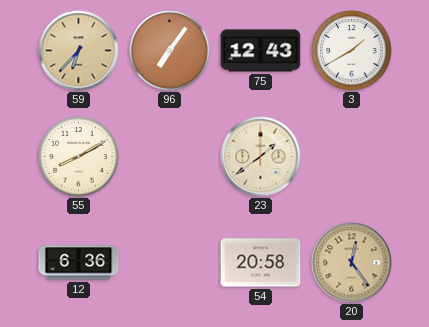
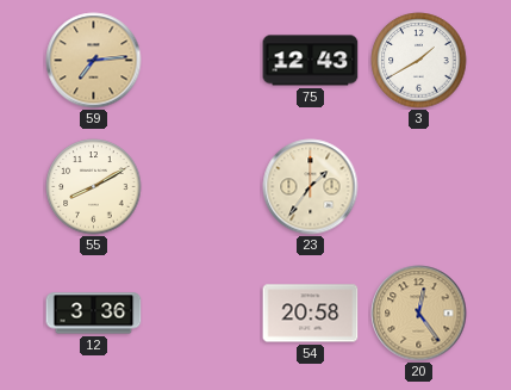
59: 6:37 -> 7:14 (94, 61)
96: 7:06 -> none (170, 51)
23: 1:39 -> 1:36 (311, 187)
12: 6:36 -> 3:36 (94, 314)
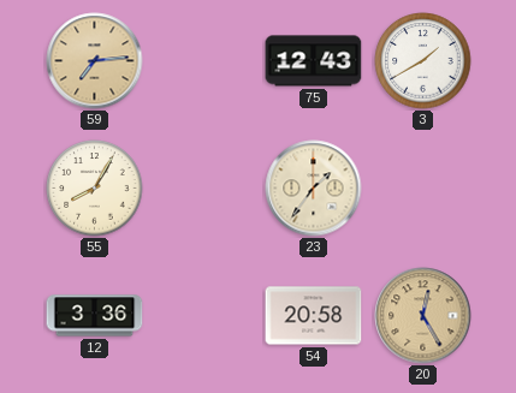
55: 8:10 -> 8:05 (95, 189)
20: 12:24 -> 12:25 (423, 316)
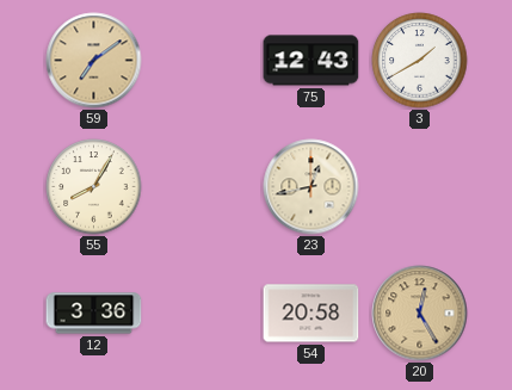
59: 7:14 -> 7:09 (94, 61)
23: 1:36 -> 12:43 (311, 187)
